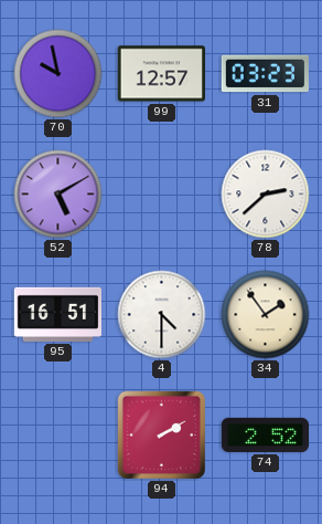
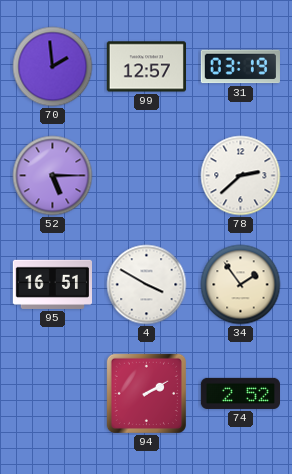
70: 9:58 -> 1:59 (53, 67)
31: 03:23 -> 03:19 (240, 67)
52: 5:10 -> 5:15 (53, 176)
4: 4:30 -> 3:50 (147, 285)
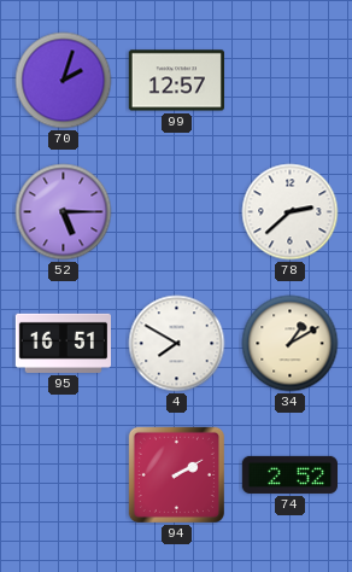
70: 1:59 -> 2:03 (64, 81)
31: 03:19 -> none (240, 67)
4: 3:50 -> 7:50 (177, 344)
34: 1:54 -> 1:10 (291, 344)
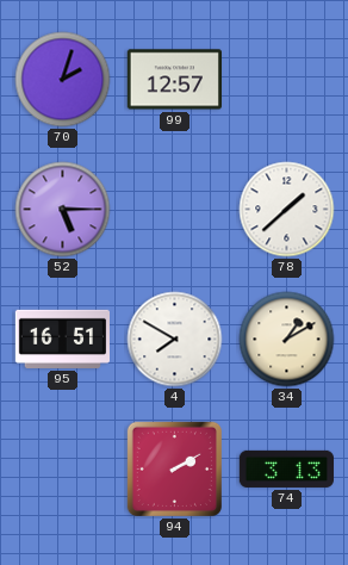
78: 2:38 -> 1:38 (287, 210)
74: 2:52 -> 3:13 (286, 468)
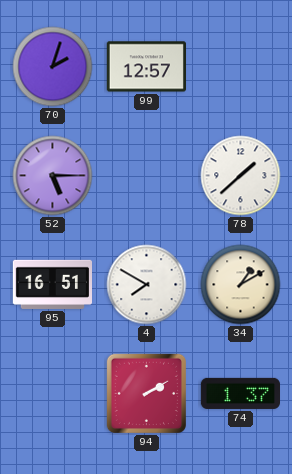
74: 3:13 -> 1:37 (240, 393)
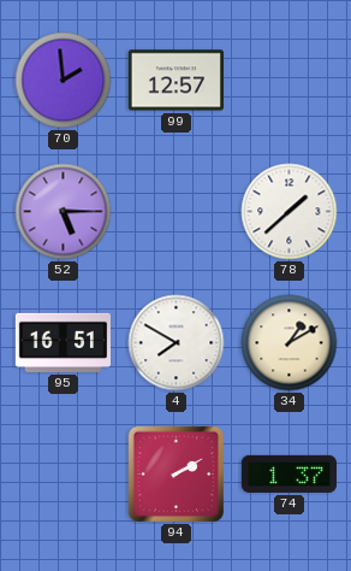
70: 2:03 -> 1:59 (64, 81)
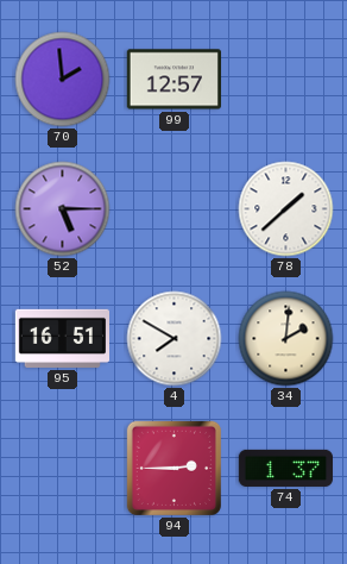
34: 1:10 -> 2:01 (286, 339)
94: 2:10 -> 2:45 (173, 468)
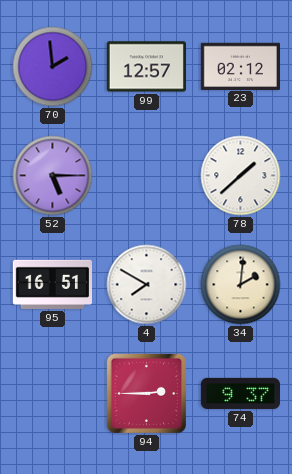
23: none -> 02:12 (240, 66)
74: 1:37 -> 9:37 (240, 393)
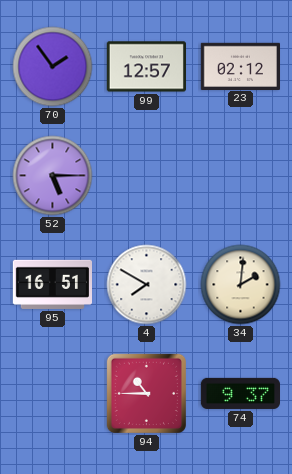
70: 1:59 -> 1:54 (53, 67)
78: 1:38 -> none (241, 176)
94: 2:45 -> 10:45 (146, 393)
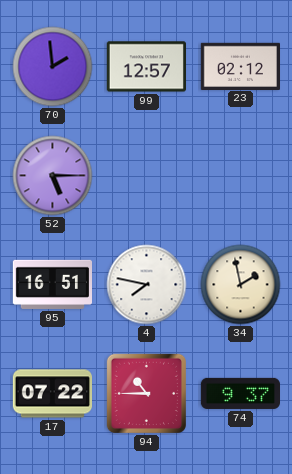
70: 1:54 -> 1:59 (53, 67)
4: 7:50 -> 7:47 (147, 285)
34: 2:01 -> 1:58 (241, 285)
17: none -> 07:22 (52, 394)
